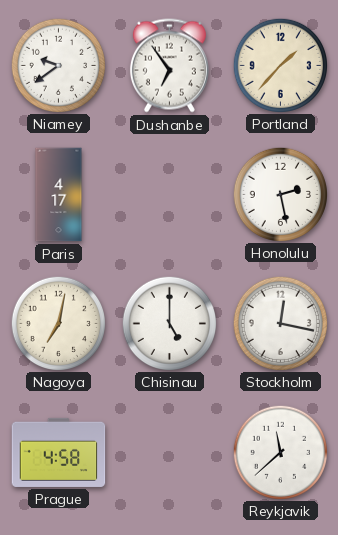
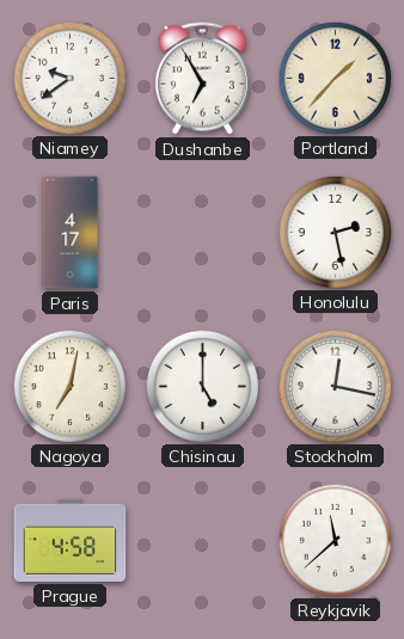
Dushanbe: 6:54 -> 6:55 (202, 79)
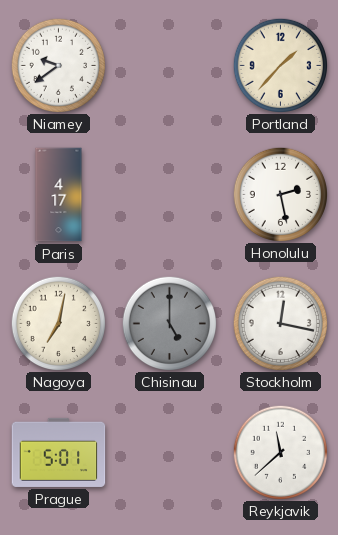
Dushanbe: 6:55 -> none (202, 79)
Chisinau dial: white -> grey (169, 323)
Prague: 4:58 -> 5:01 (59, 452)
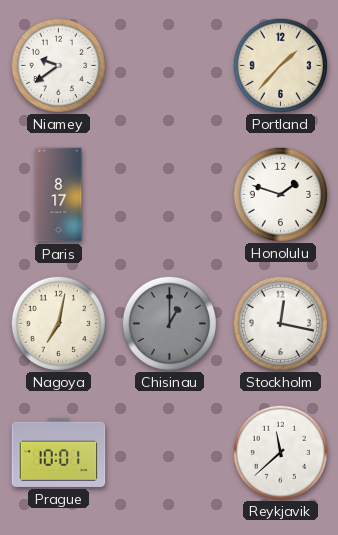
Paris: 4:17 -> 8:17 (59, 195)
Honolulu: 2:28 -> 1:48 (280, 194)
Chisinau: 5:00 -> 1:00 (169, 323)
Prague: 5:01 -> 10:01 (59, 452)
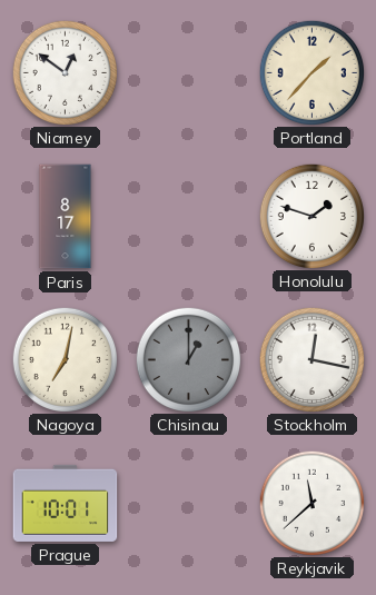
Niamey: 9:39 -> 12:51 (65, 72)
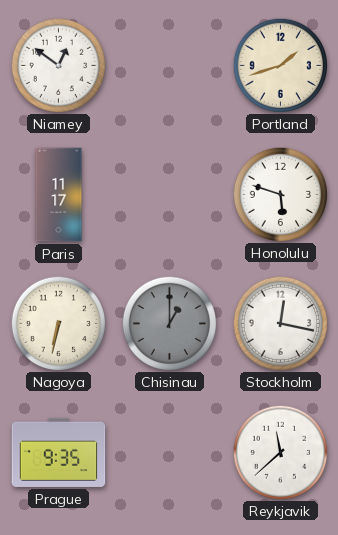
Portland: 1:37 -> 1:42 (280, 65)
Paris: 8:17 -> 11:17 (59, 195)
Honolulu: 1:48 -> 5:48 (280, 194)
Nagoya: 7:02 -> 6:32 (58, 323)
Prague: 10:01 -> 9:35 (59, 452)
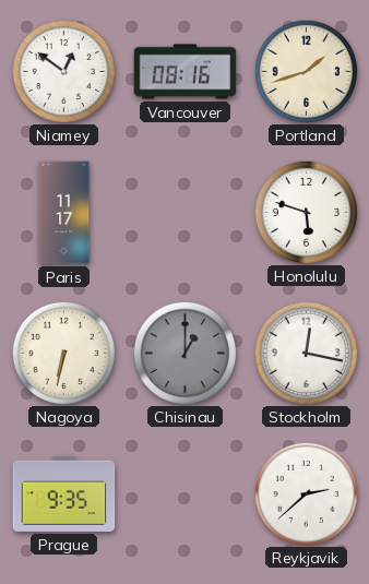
Vancouver: none -> 08:16 (186, 72)
Reykjavik: 11:38 -> 2:38 (306, 493)
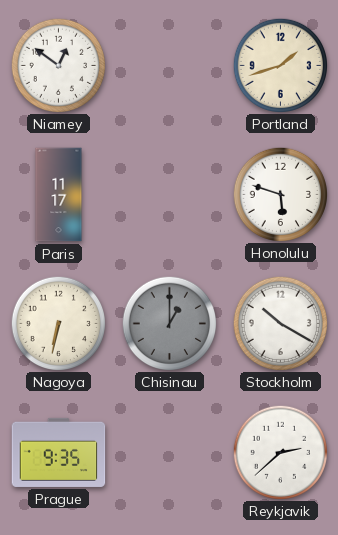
Vancouver: 08:16 -> none (186, 72)
Stockholm: 12:17 -> 10:20 (280, 323)
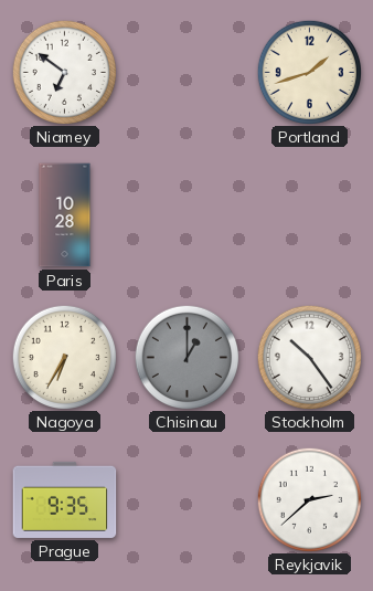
Niamey: 12:51 -> 6:51 (64, 72)
Paris: 11:17 -> 10:28 (65, 215)
Honolulu: 5:48 -> none (280, 194)
Nagoya: 6:32 -> 6:35 (64, 357)
Stockholm: 10:20 -> 10:24 (309, 357)
